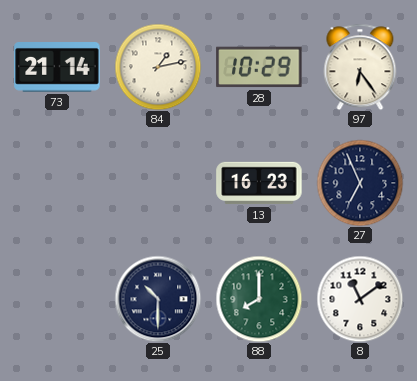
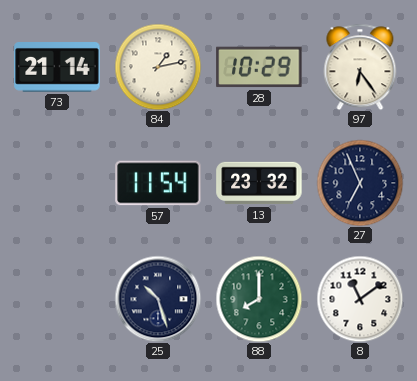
57: none -> 11:54 (158, 183)
13: 16:23 -> 23:32 (259, 183)
25: 10:30 -> 10:27 (158, 299)
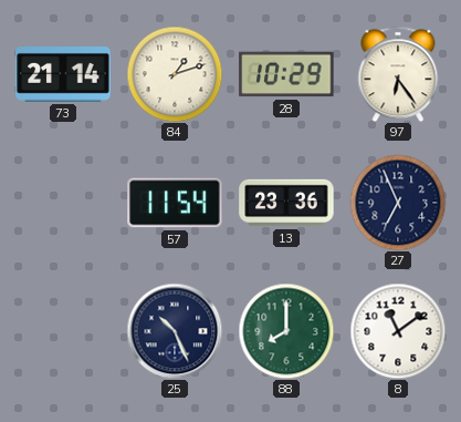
84: 1:13 -> 1:12 (175, 74)
13: 23:32 -> 23:36 (286, 203)
25: 10:27 -> 10:26 (175, 331)
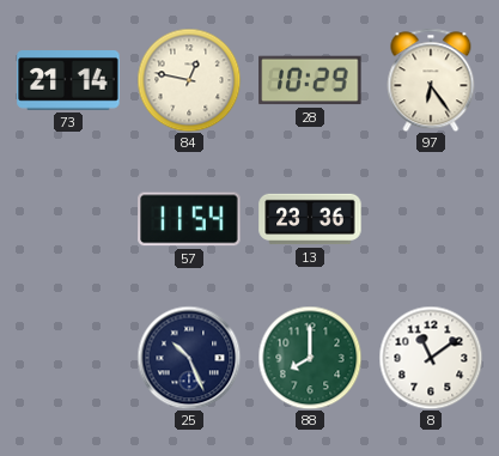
84: 1:12 -> 12:47 (189, 80)
27: 6:56 -> none (398, 203)
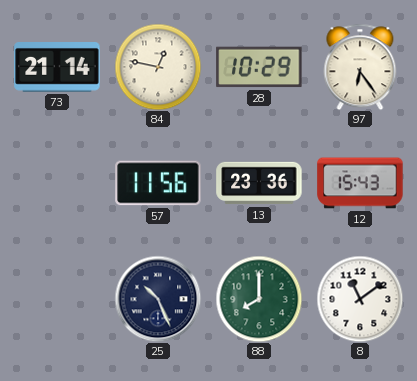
57: 11:54 -> 11:56 (158, 183)
12: none -> 15:43 (360, 183)
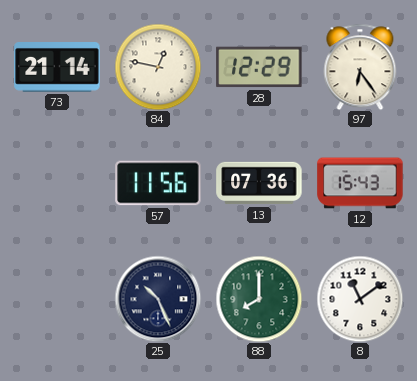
28: 10:29 -> 12:29 (259, 67)
13: 23:36 -> 07:36 (259, 183)
